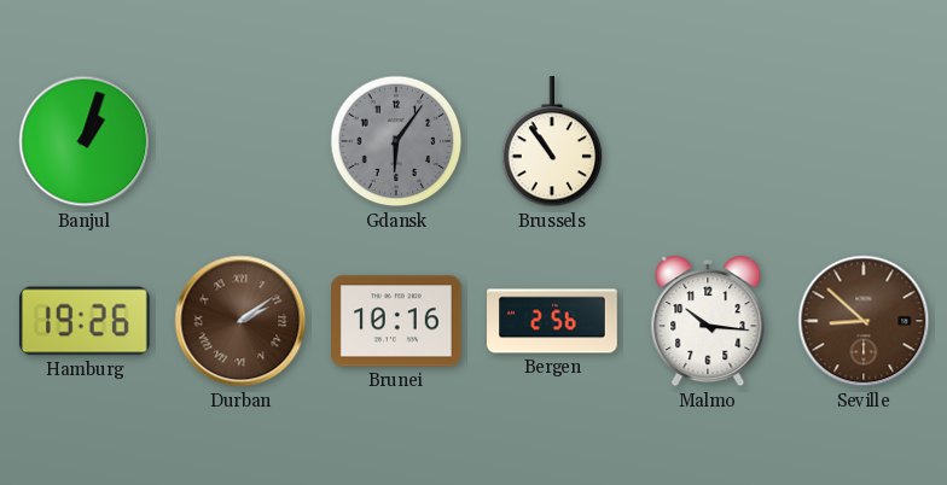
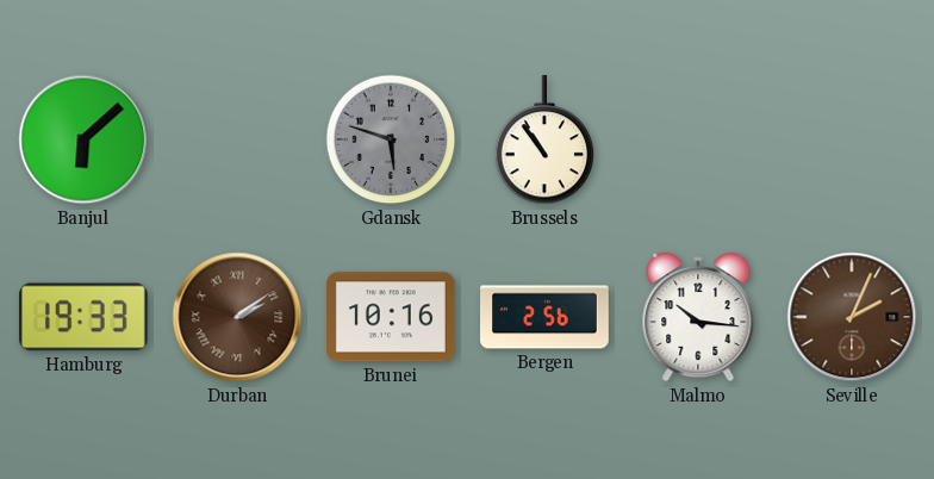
Banjul: 1:03 -> 6:08 (83, 139)
Gdansk: 6:06 -> 5:48 (391, 139)
Hamburg: 19:26 -> 19:33 (83, 317)
Seville: 8:52 -> 2:04 (852, 317)
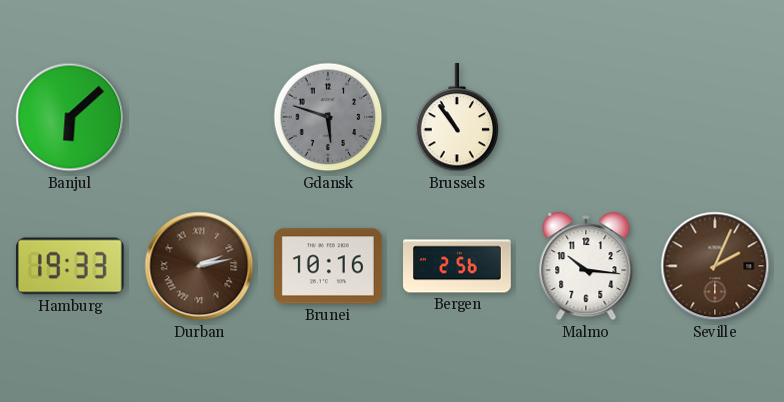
Durban: 2:09 -> 2:13 (199, 266)
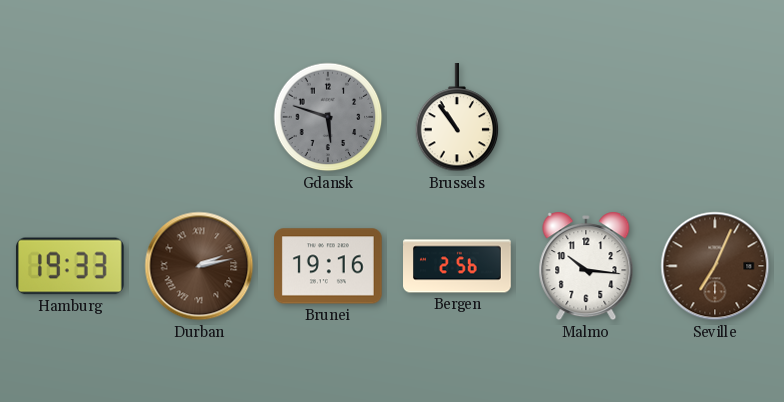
Banjul: 6:08 -> none (70, 117)
Brunei: 10:16 -> 19:16 (329, 266)
Seville: 2:04 -> 7:04 (715, 266)
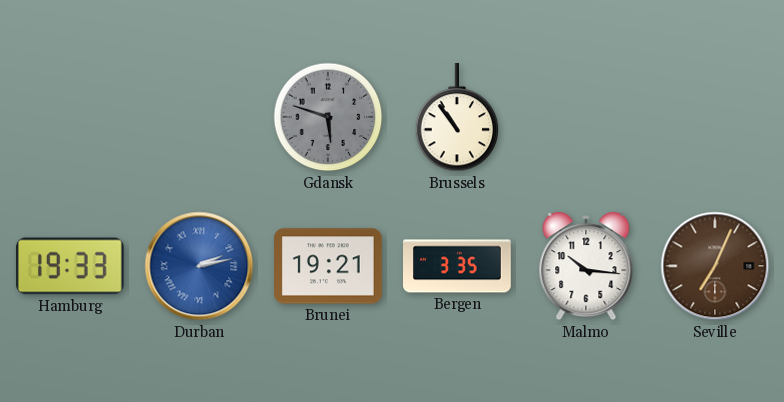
Durban dial: brown -> blue (199, 266)
Brunei: 19:16 -> 19:21 (329, 266)
Bergen: 2:56 -> 3:35 (458, 266)
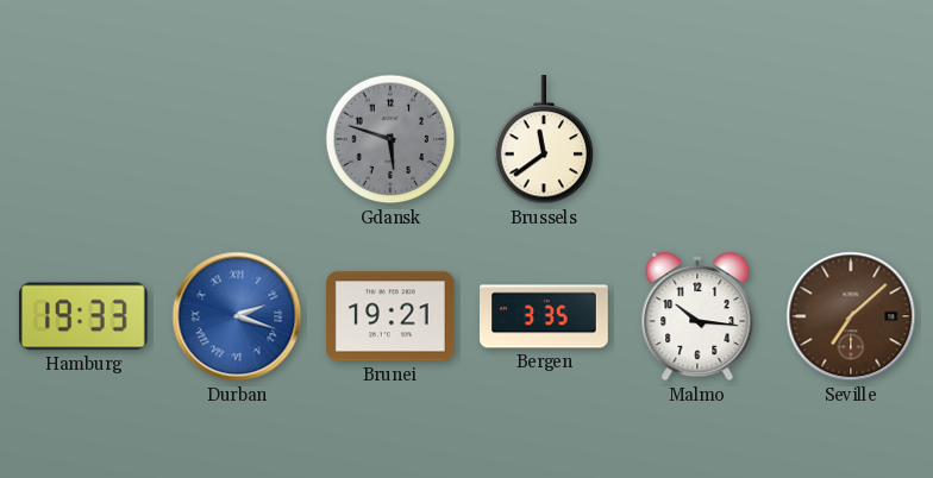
Brussels: 10:54 -> 11:39 (544, 140)
Durban: 2:13 -> 2:18 (237, 316)
Seville: 7:04 -> 7:08 (851, 316)
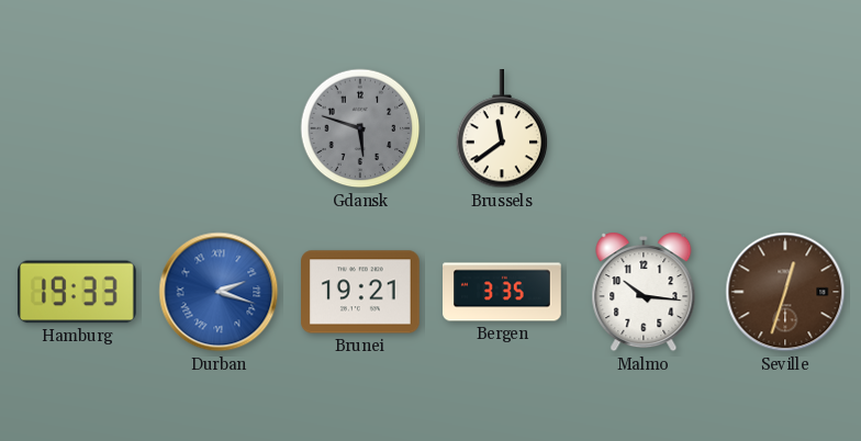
Seville: 7:08 -> 12:33 (785, 292)
